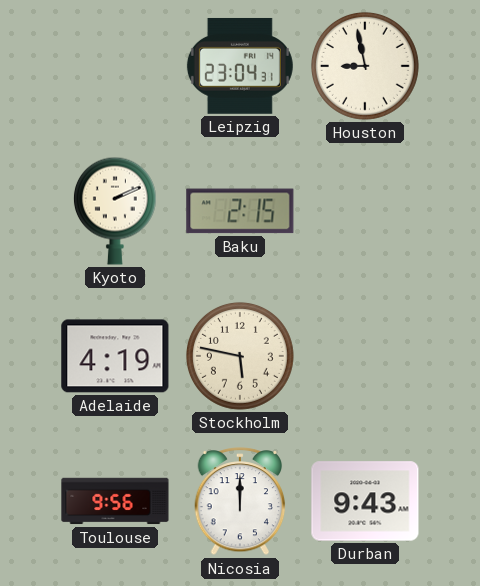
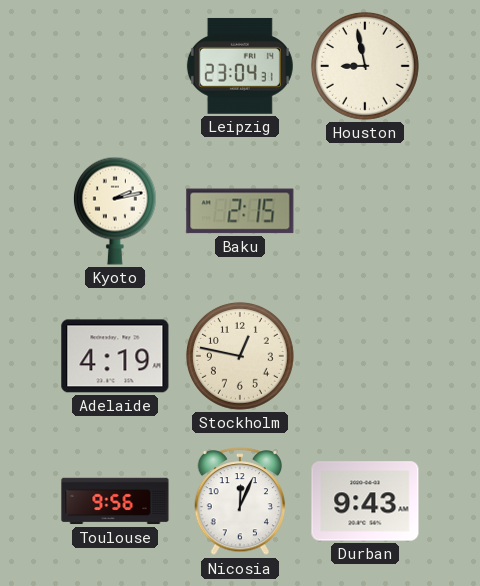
Kyoto: 2:11 -> 2:13 (115, 211)
Stockholm: 5:47 -> 12:47 (240, 356)
Nicosia: 12:00 -> 12:04 (240, 502)
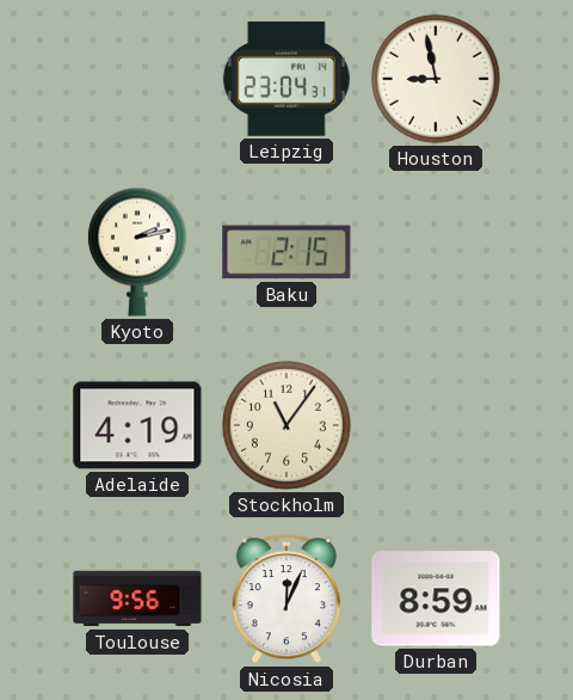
Stockholm: 12:47 -> 11:06 (286, 425)
Durban: 9:43 -> 8:59 (436, 598)
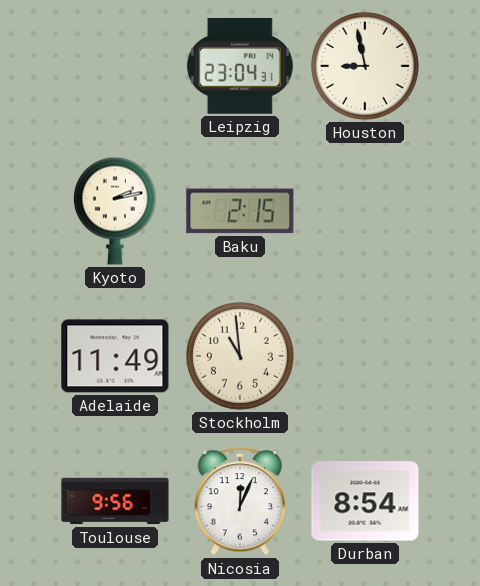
Adelaide: 4:19 -> 11:49 (115, 356)
Stockholm: 11:06 -> 10:59 (240, 356)
Durban: 8:59 -> 8:54 (365, 501)
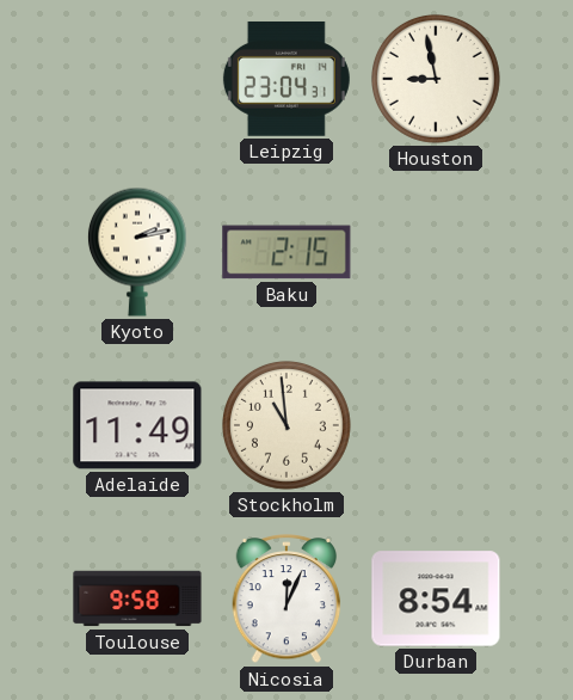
Toulouse: 9:56 -> 9:58 (137, 598)
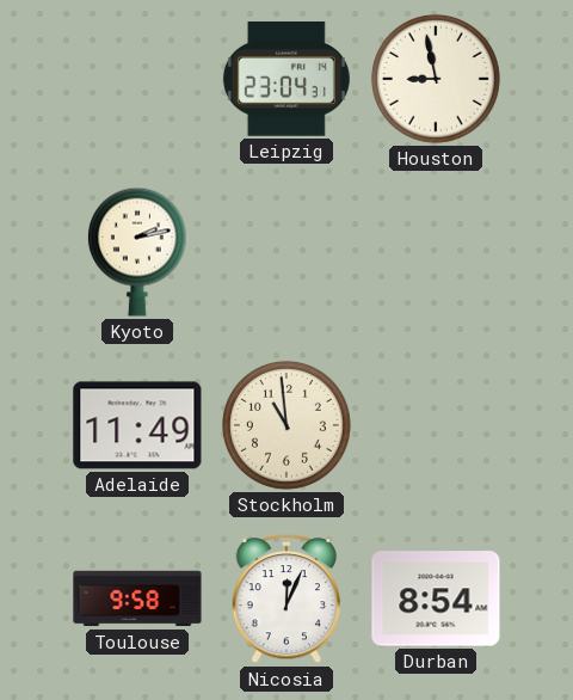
Baku: 2:15 -> none (286, 252)
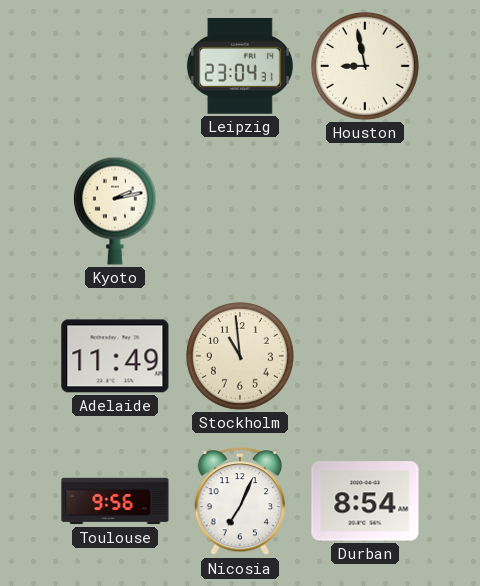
Toulouse: 9:58 -> 9:56 (115, 501)
Nicosia: 12:04 -> 7:04 (240, 502)
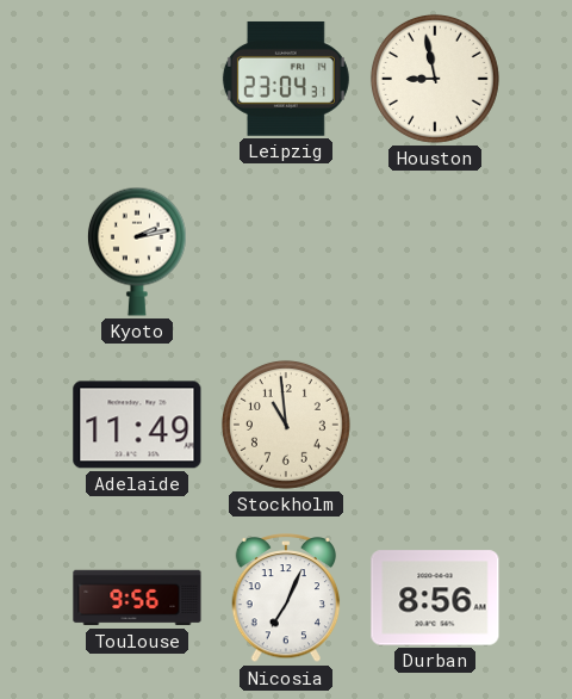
Durban: 8:54 -> 8:56 (435, 598)
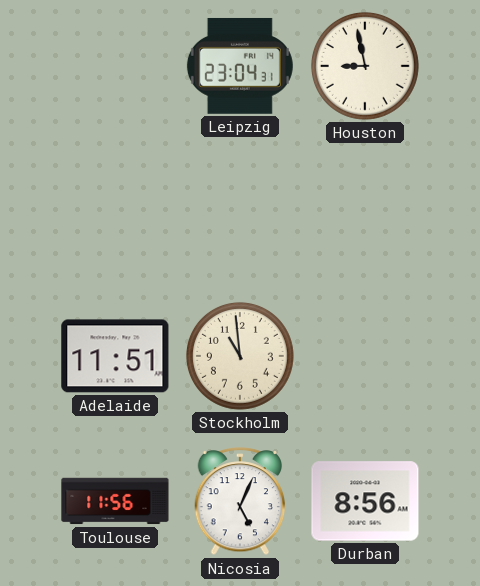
Kyoto: 2:13 -> none (137, 252)
Adelaide: 11:49 -> 11:51 (115, 356)
Toulouse: 9:56 -> 11:56 (115, 501)
Nicosia: 7:04 -> 5:04 (240, 502)
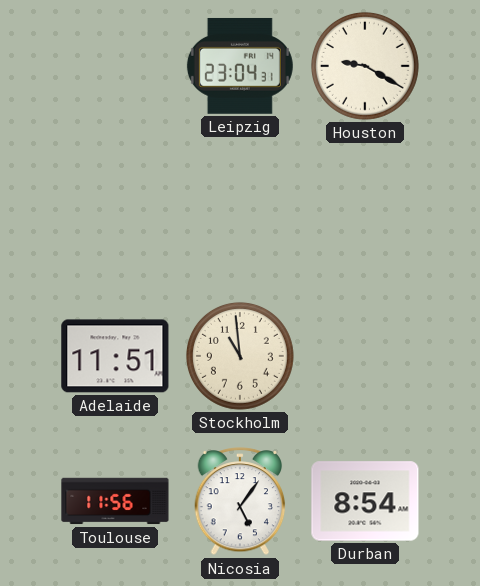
Houston: 8:58 -> 9:20 (365, 66)
Nicosia: 5:04 -> 5:06 (240, 502)
Durban: 8:56 -> 8:54 (365, 501)
